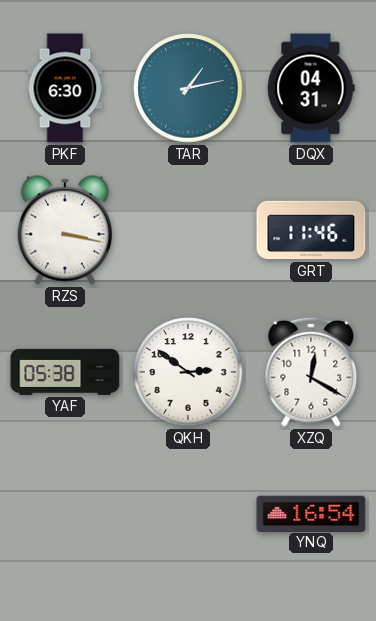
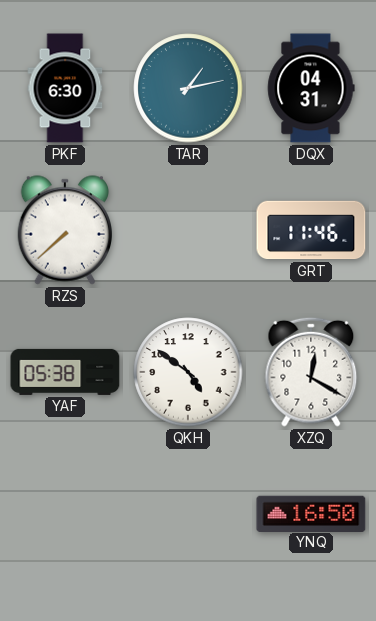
RZS: 3:17 -> 7:38 (64, 230)
QKH: 2:51 -> 4:51 (188, 372)
YNQ: 16:54 -> 16:50 (311, 513)
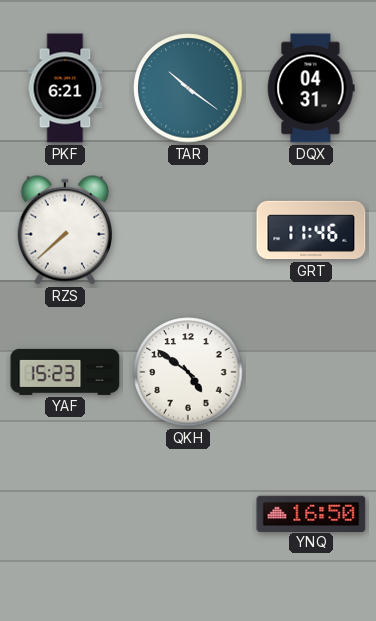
PKF: 6:30 -> 6:21 (65, 88)
TAR: 1:13 -> 10:21 (188, 88)
YAF: 05:38 -> 15:23 (65, 372)
XZQ: 12:20 -> none (311, 372)
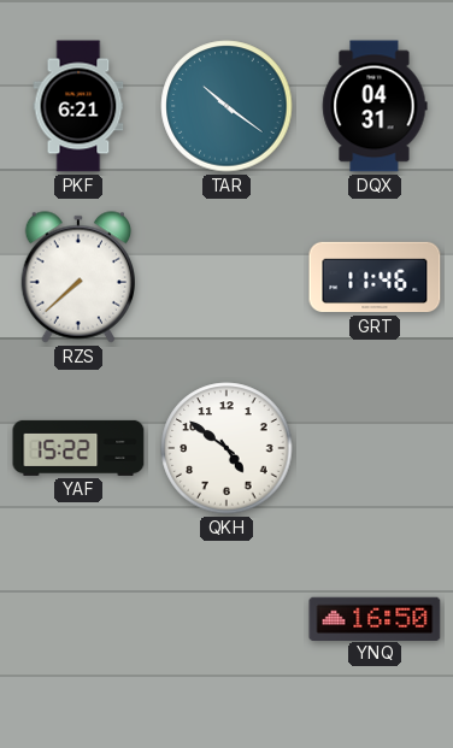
YAF: 15:23 -> 15:22 (78, 448)
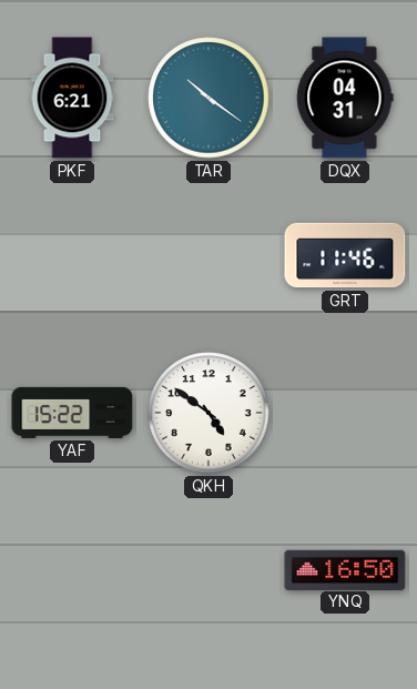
RZS: 7:38 -> none (77, 277)
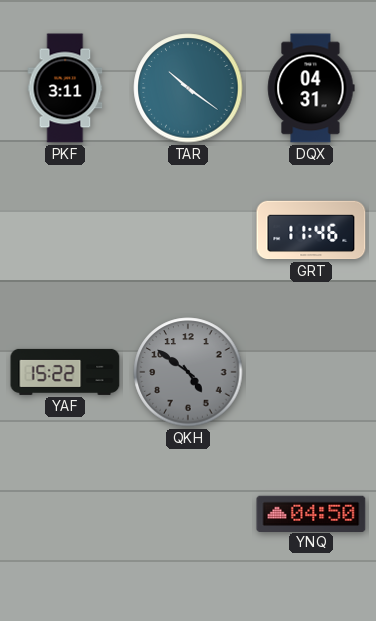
PKF: 6:21 -> 3:11 (65, 88)
QKH dial: white -> grey (188, 372)
YNQ: 16:50 -> 04:50 (311, 513)
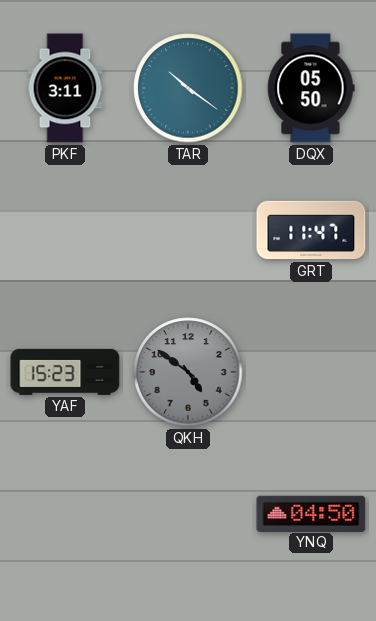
DQX: 04:31 -> 05:50 (311, 88)
GRT: 11:46 -> 11:47 (311, 230)
YAF: 15:22 -> 15:23 (65, 372)
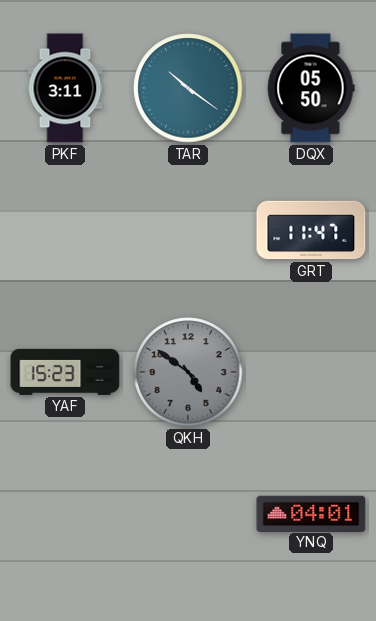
YNQ: 04:50 -> 04:01 (311, 513)
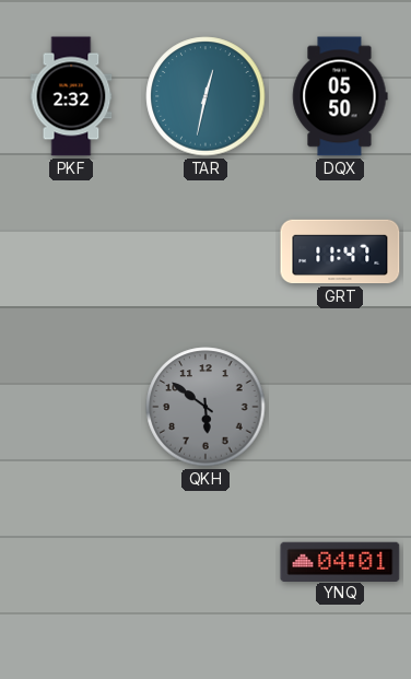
PKF: 3:11 -> 2:32 (71, 96)
TAR: 10:21 -> 12:32 (205, 96)
YAF: 15:23 -> none (65, 372)
QKH: 4:51 -> 5:51 (205, 407)
